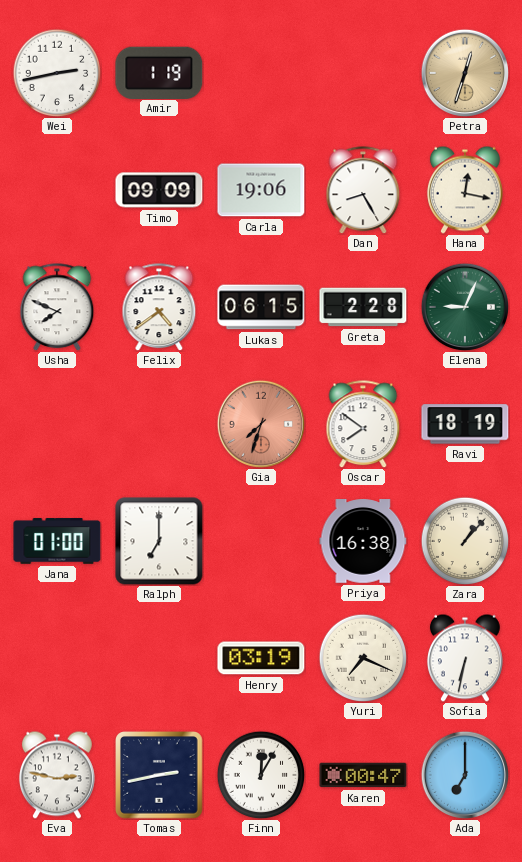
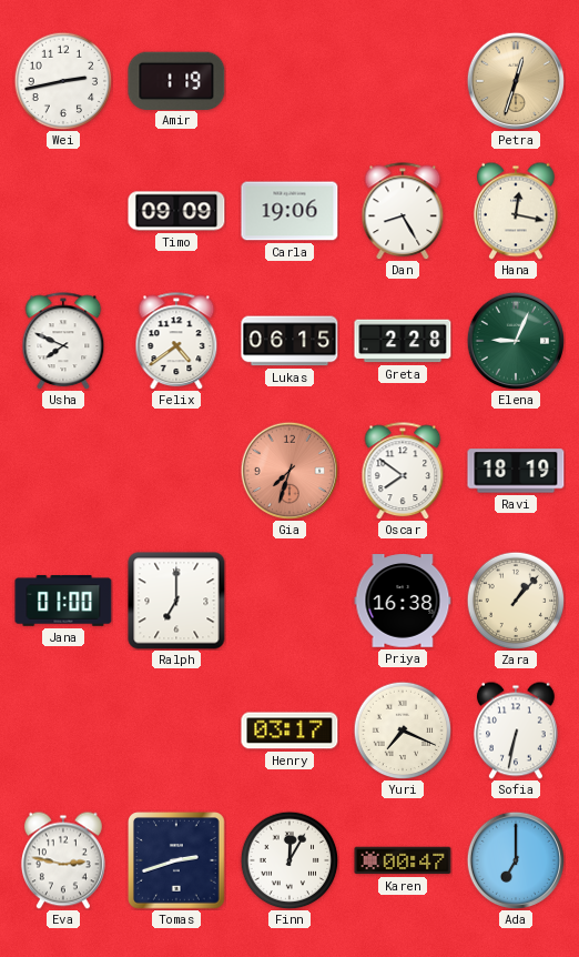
Henry: 03:19 -> 03:17 (289, 731)
Tomas: 2:43 -> 2:42 (176, 860)
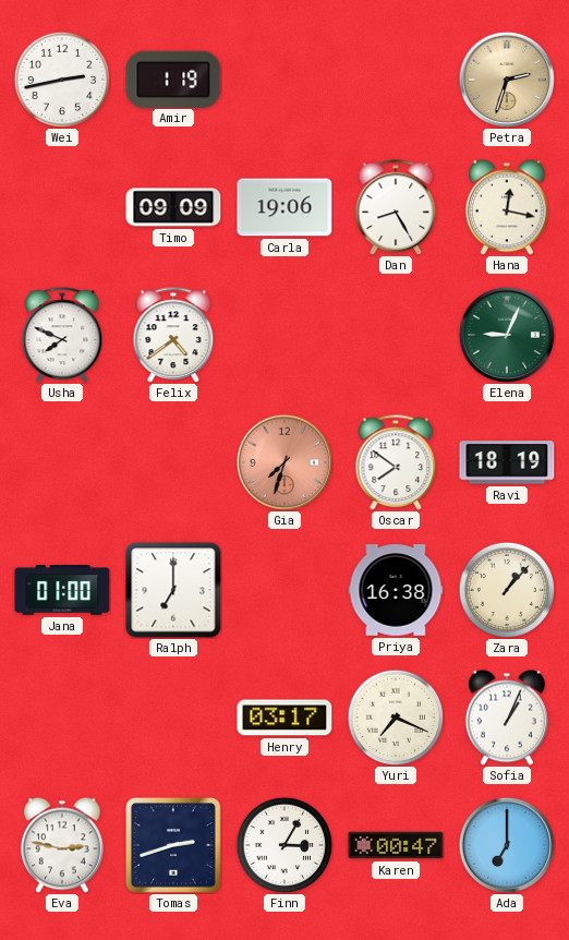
Petra: 12:33 -> 2:33 (506, 79)
Lukas: 06:15 -> none (289, 341)
Greta: 2:28 -> none (403, 341)
Sofia: 6:32 -> 1:04 (507, 718)
Finn: 12:05 -> 3:05 (284, 845)
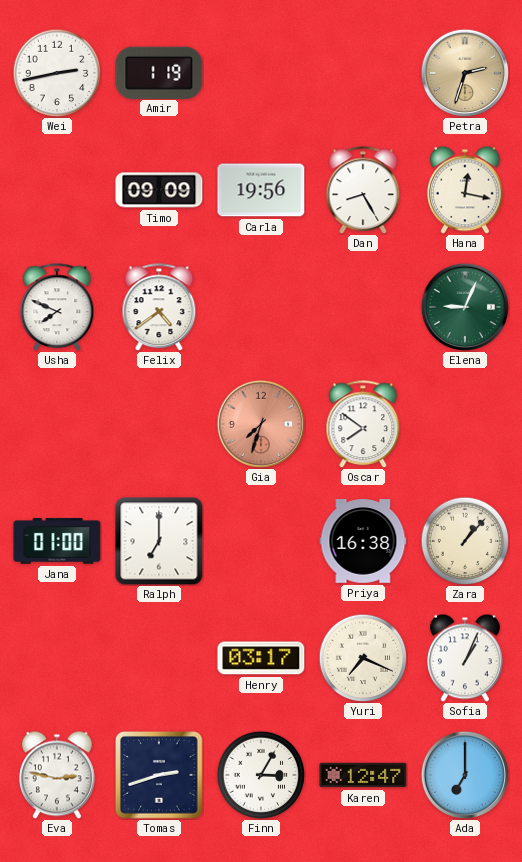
Carla: 19:06 -> 19:56 (261, 190)
Ravi: 18:19 -> none (507, 462)
Karen: 00:47 -> 12:47 (363, 775)
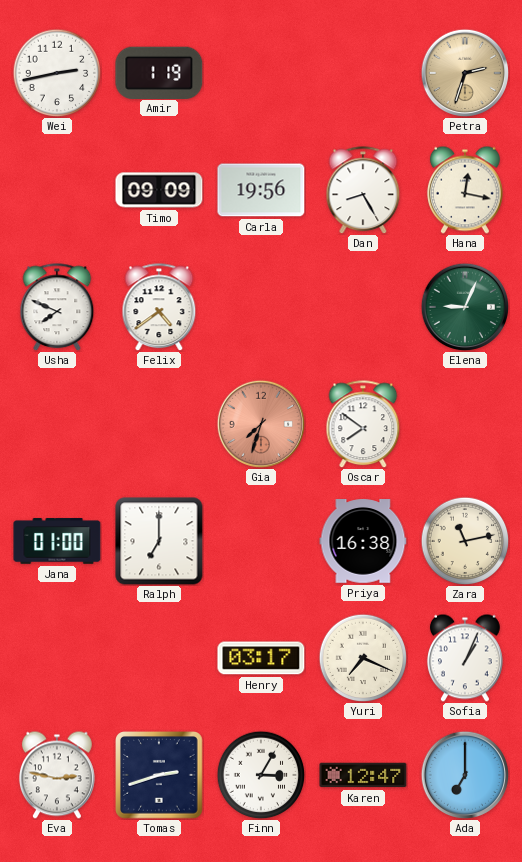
Zara: 1:07 -> 11:13 (465, 541)
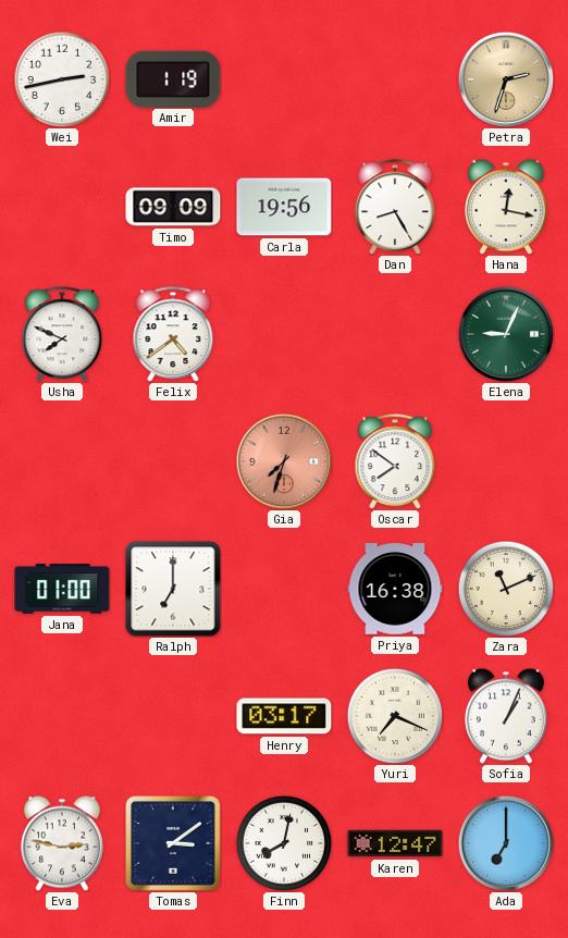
Zara: 11:13 -> 11:11 (506, 589)
Tomas: 2:42 -> 3:09 (173, 843)
Finn: 3:05 -> 8:02 (284, 843)
